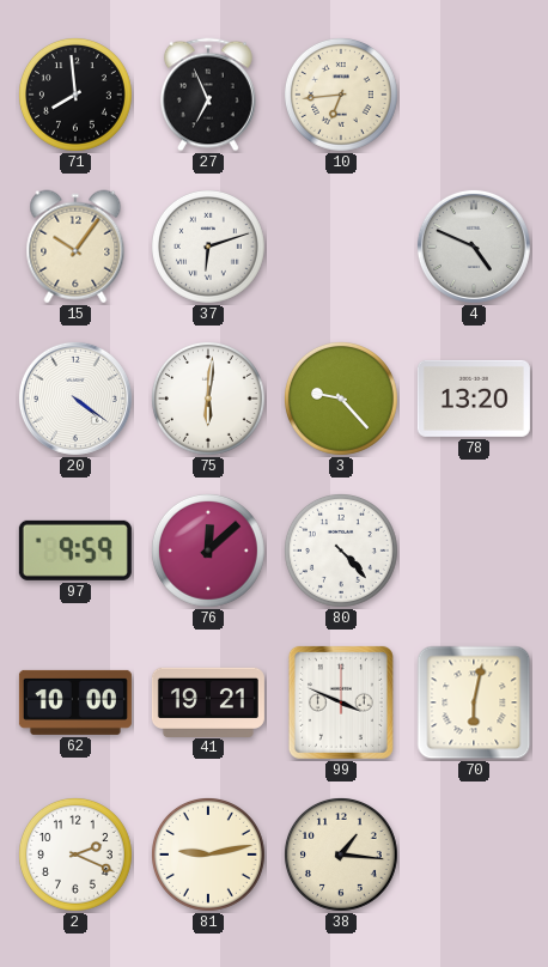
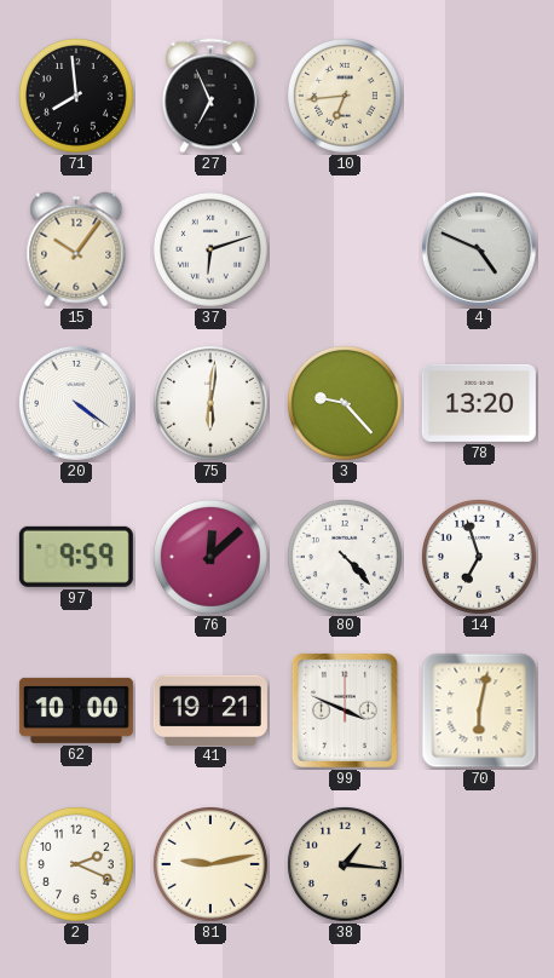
14: none -> 6:57 (479, 557)
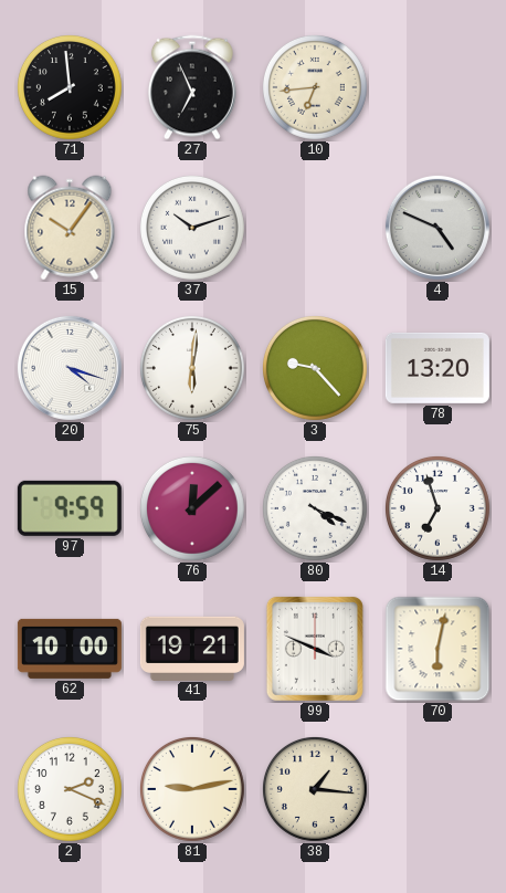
37: 6:12 -> 10:12 (192, 228)
20: 4:21 -> 4:18 (70, 368)
80: 4:23 -> 4:19 (315, 508)
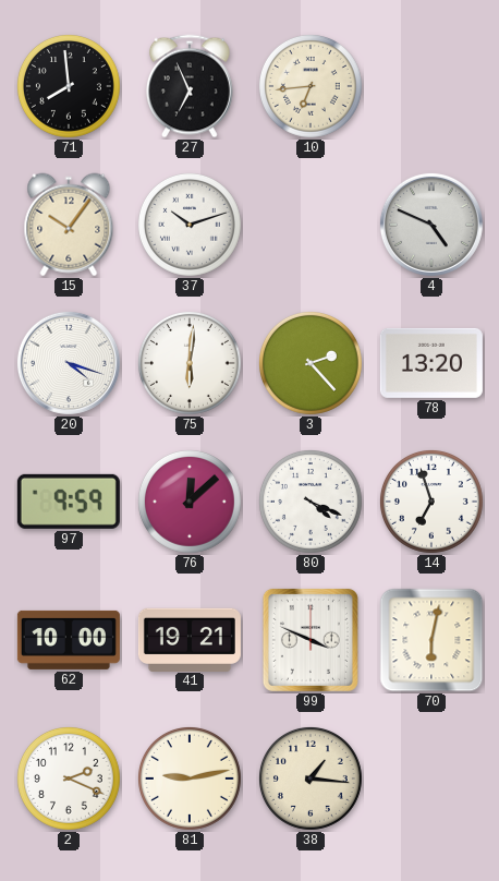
3: 9:23 -> 2:23 (311, 363)
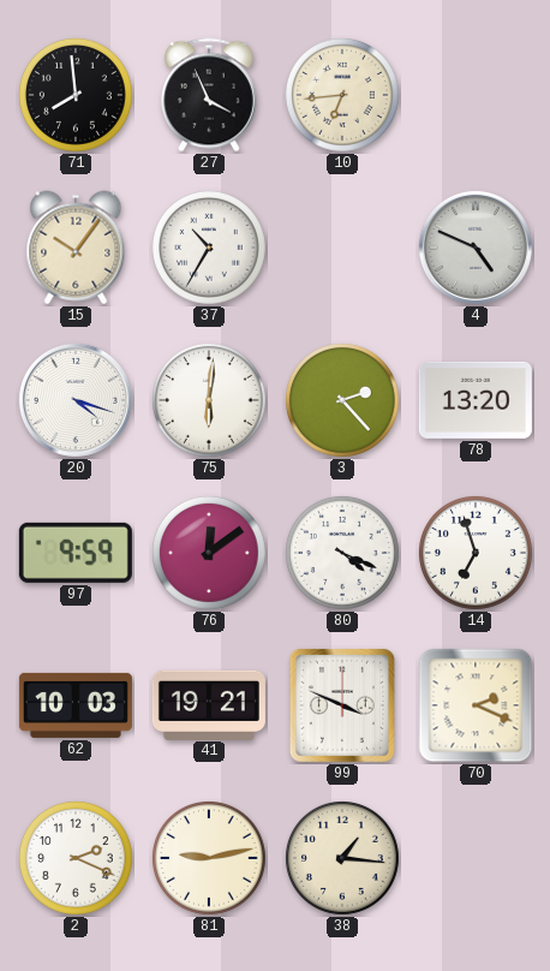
27: 6:56 -> 3:56 (209, 95)
37: 10:12 -> 10:35 (209, 248)
76: 12:08 -> 12:09 (209, 553)
62: 10:00 -> 10:03 (76, 705)
70: 6:02 -> 2:19 (476, 705)
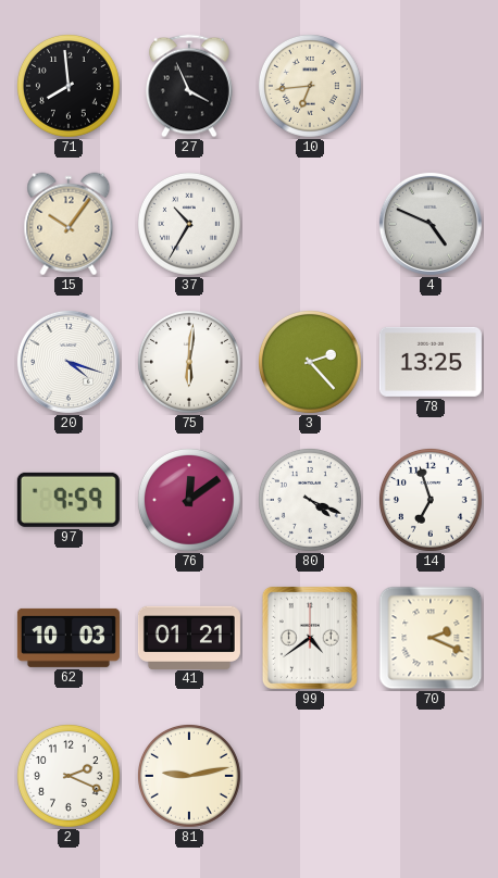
78: 13:20 -> 13:25 (431, 362)
41: 19:21 -> 01:21 (189, 637)
99: 3:49 -> 4:39 (310, 638)
38: 1:16 -> none (342, 858)
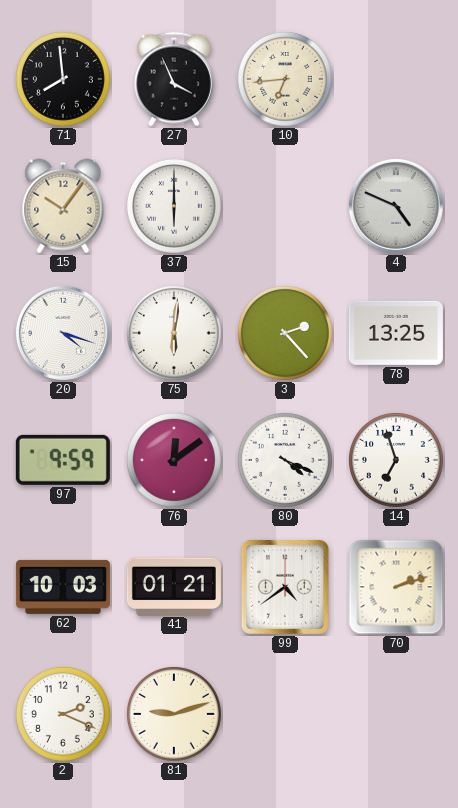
37: 10:35 -> 6:00 (174, 206)
70: 2:19 -> 2:12 (396, 587)
81: 9:13 -> 9:12 (174, 714)
